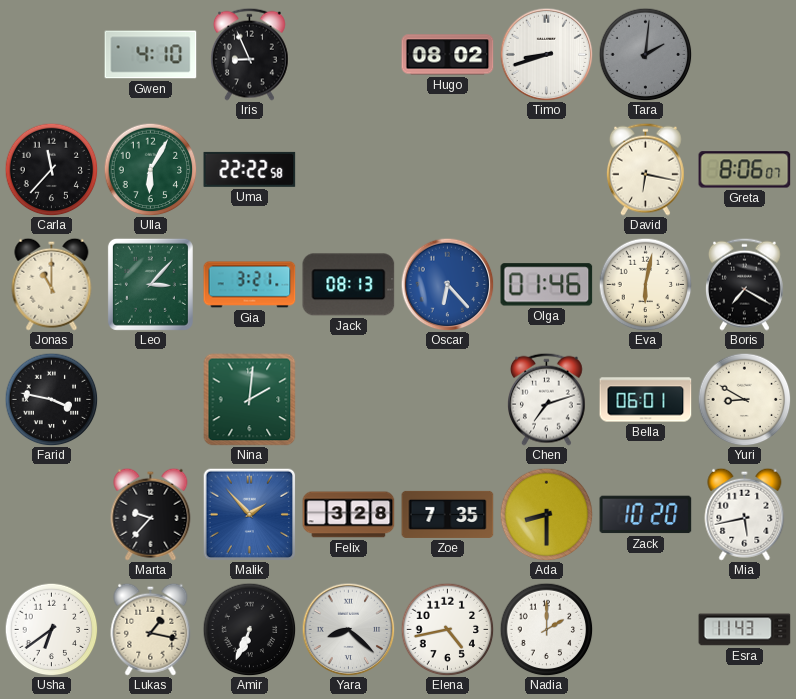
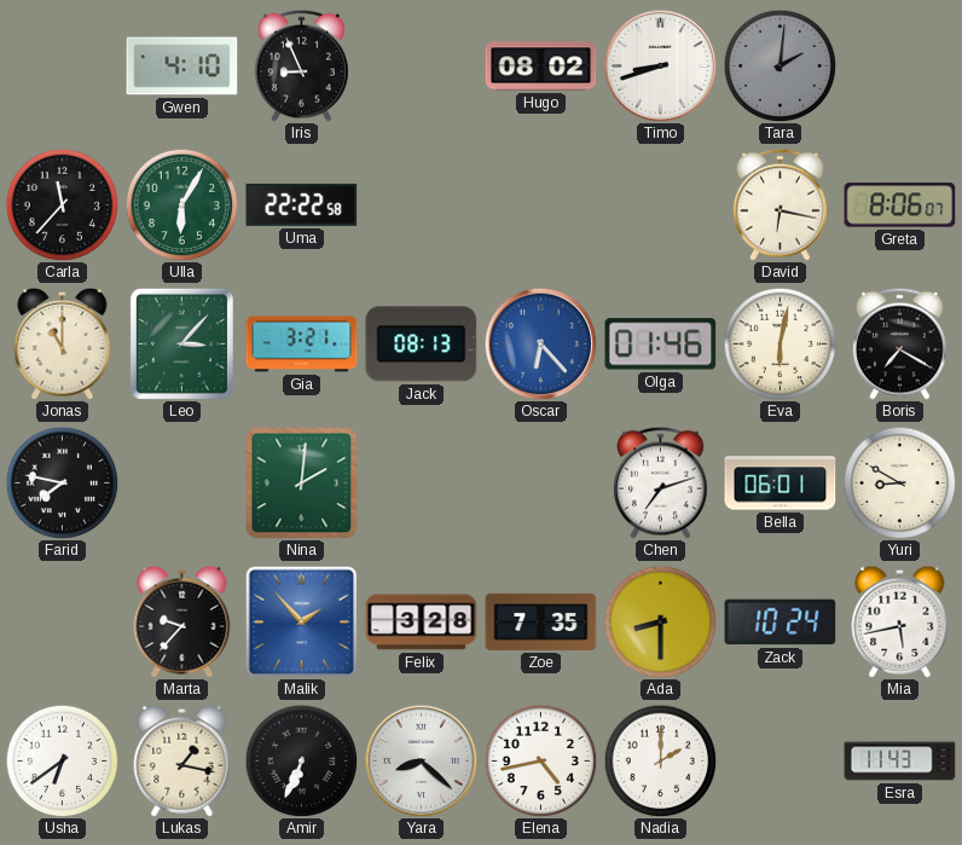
Farid: 3:47 -> 7:47 (62, 482)
Zack: 10:20 -> 10:24 (781, 623)
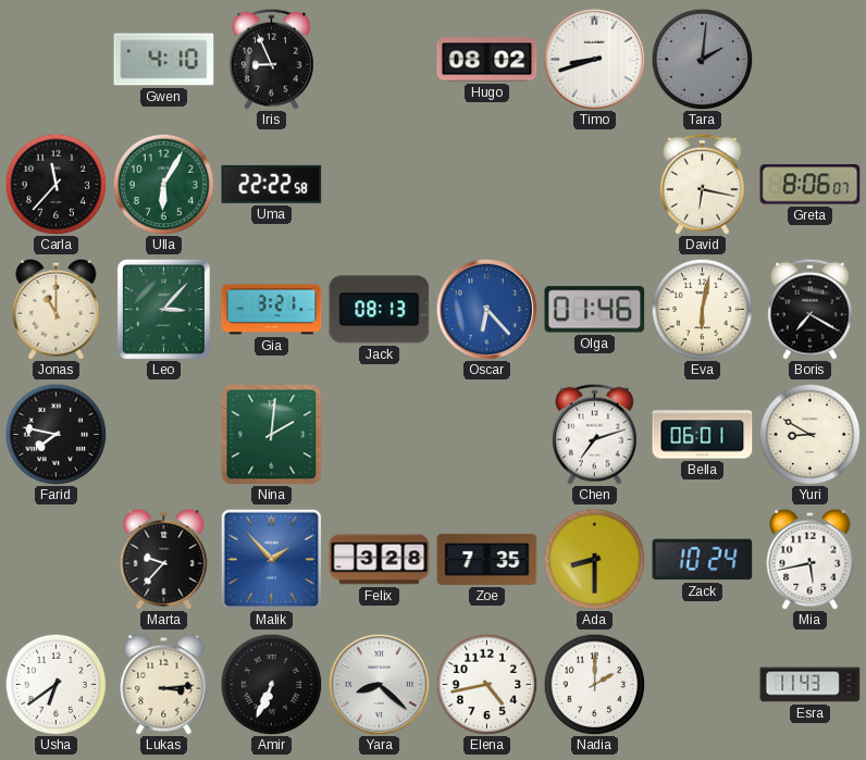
Lukas: 1:17 -> 3:14 (164, 684)
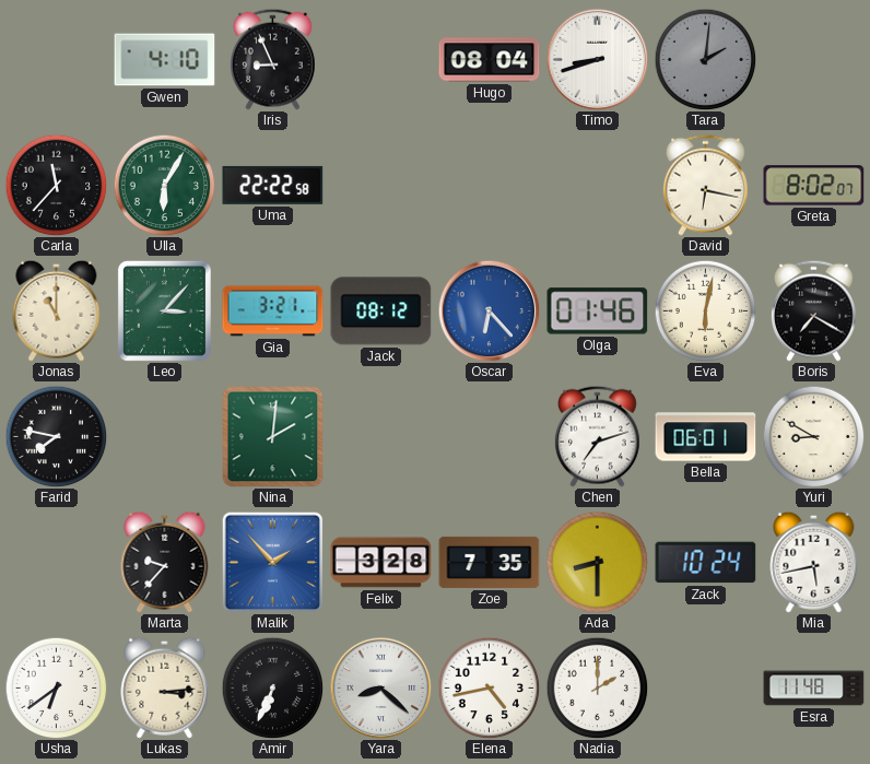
Hugo: 08:02 -> 08:04 (490, 60)
Greta: 8:06 -> 8:02 (814, 186)
Jack: 08:13 -> 08:12 (381, 312)
Esra: 11:43 -> 11:48 (814, 689)
